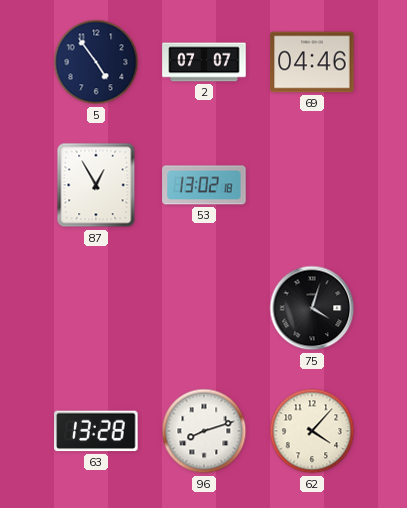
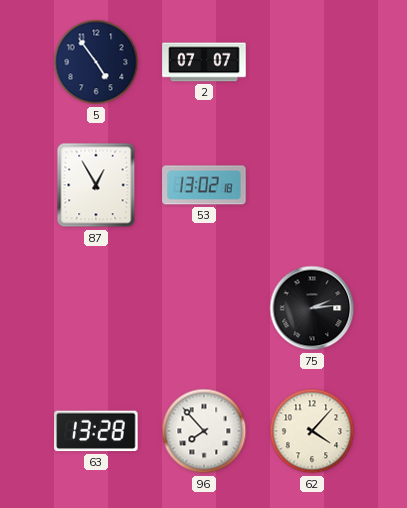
69: 04:46 -> none (312, 62)
75: 4:03 -> 2:14 (312, 308)
96: 8:12 -> 7:53 (204, 431)
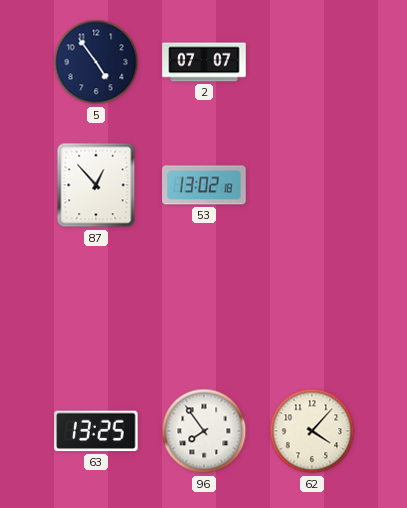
87: 12:55 -> 12:53 (96, 185)
75: 2:14 -> none (312, 308)
63: 13:28 -> 13:25 (96, 431)
96: 7:53 -> 7:54 (204, 431)
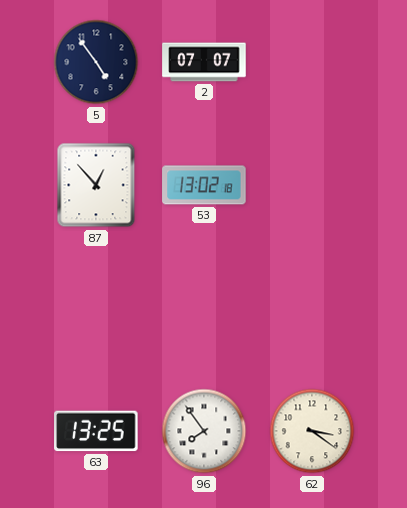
62: 4:07 -> 3:21 (312, 431)
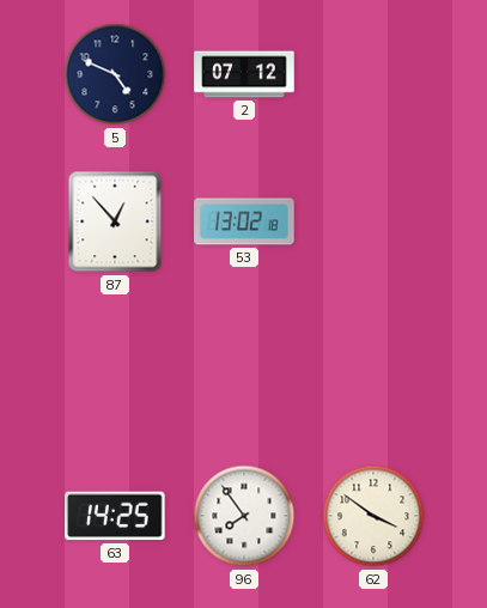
5: 4:54 -> 4:49 (115, 74)
2: 07:07 -> 07:12 (244, 74)
63: 13:25 -> 14:25 (115, 516)
62: 3:21 -> 3:51 (373, 516)
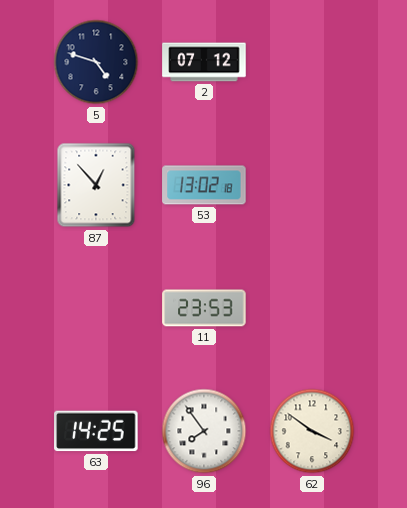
5: 4:49 -> 4:48 (96, 62)
11: none -> 23:53 (204, 308)
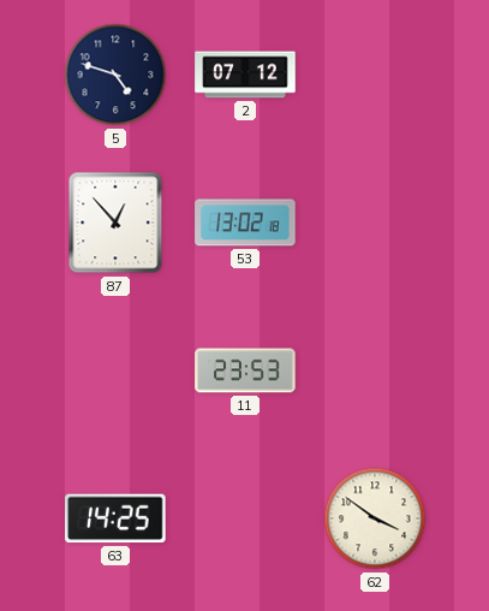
96: 7:54 -> none (204, 431)
